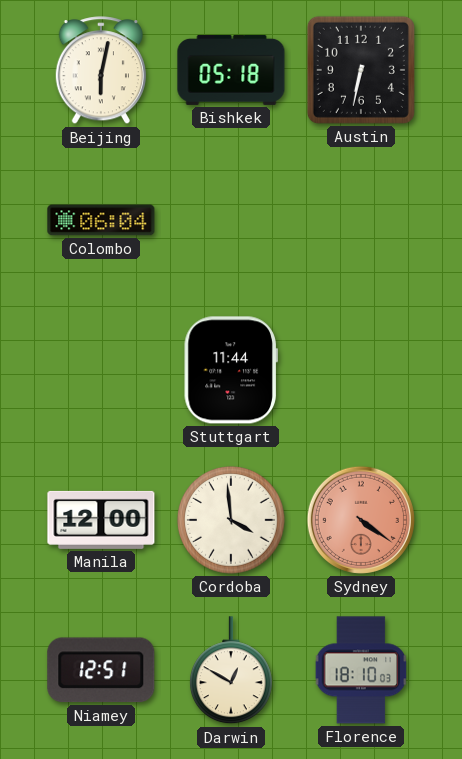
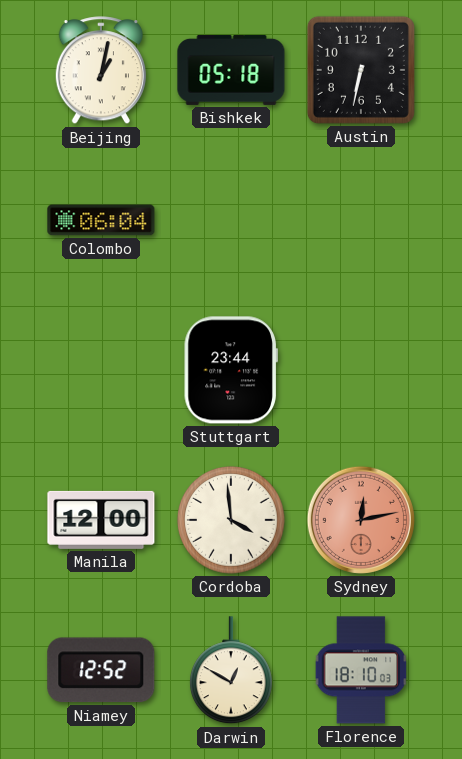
Beijing: 6:02 -> 1:02 (100, 71)
Stuttgart: 11:44 -> 23:44 (231, 370)
Sydney: 4:21 -> 12:13 (361, 520)
Niamey: 12:51 -> 12:52 (101, 670)
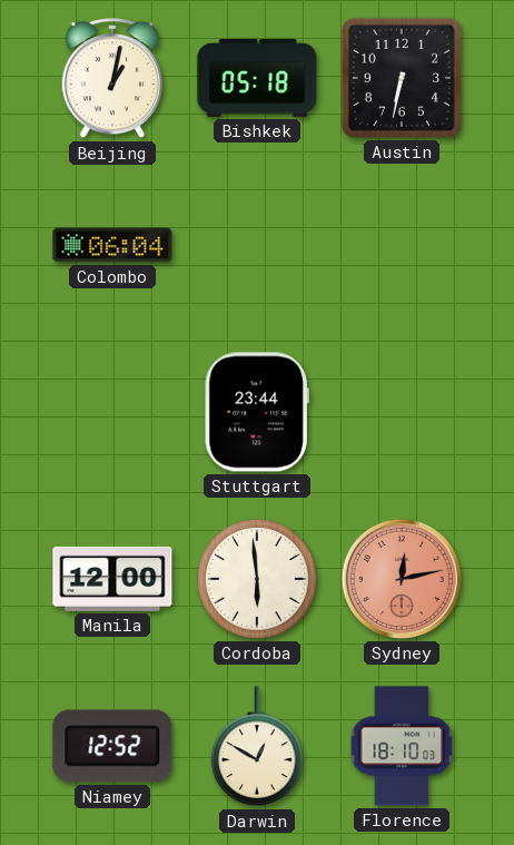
Cordoba: 3:59 -> 5:59 (257, 579)
